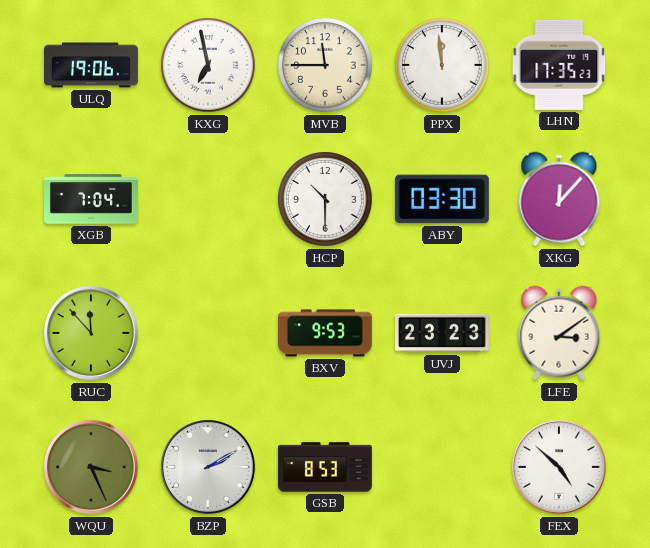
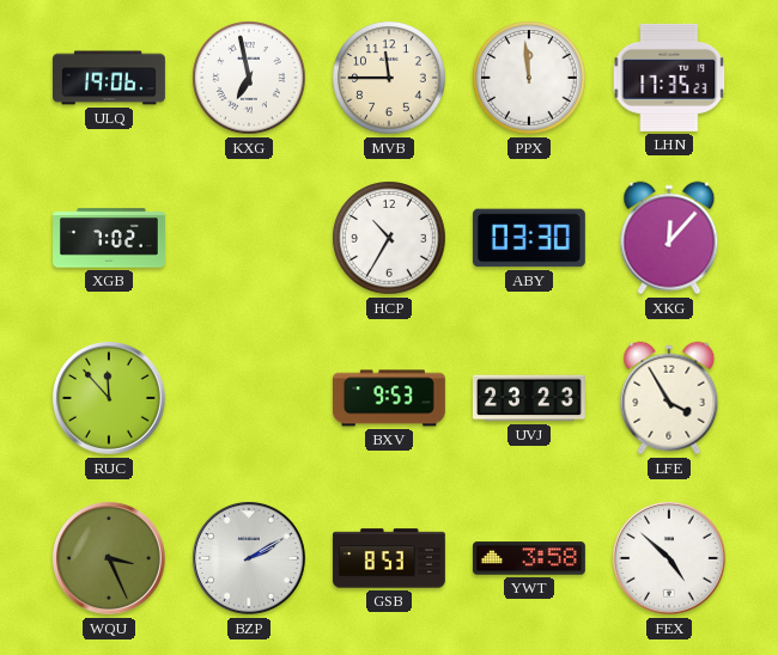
XGB: 7:04 -> 7:02 (110, 238)
HCP: 10:30 -> 10:35 (389, 238)
LFE: 3:09 -> 3:55 (669, 398)
YWT: none -> 3:58 (529, 558)
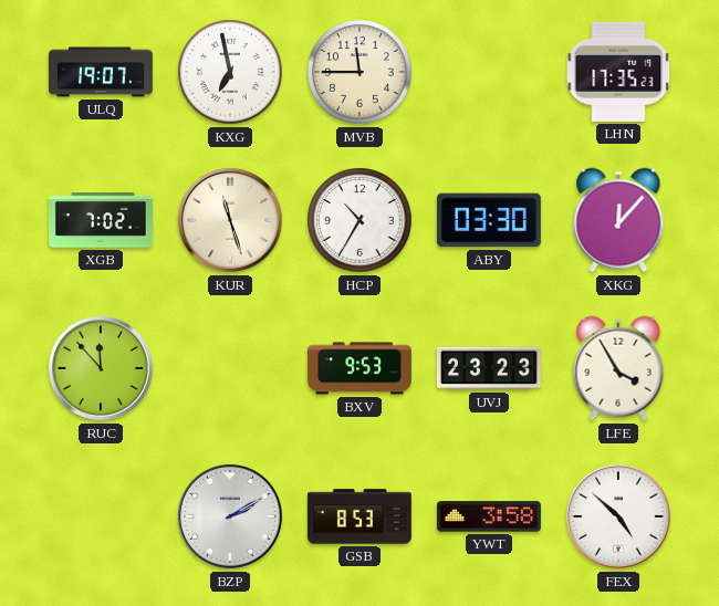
ULQ: 19:06 -> 19:07 (102, 72)
PPX: 11:59 -> none (529, 78)
KUR: none -> 11:27 (230, 220)
WQU: 3:26 -> none (109, 558)
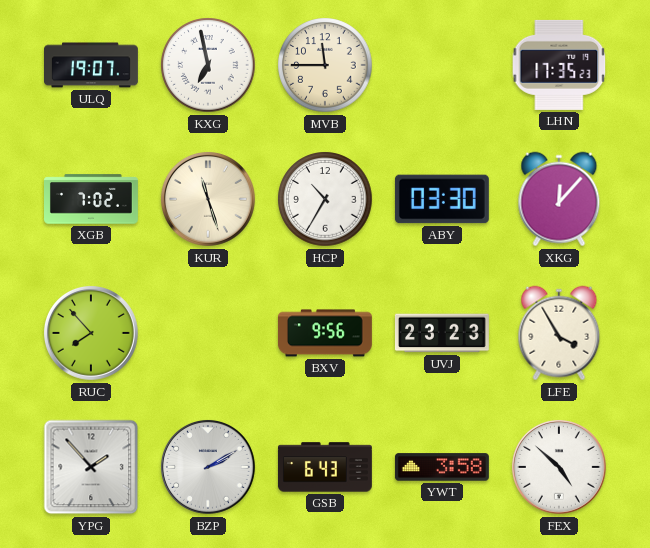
RUC: 11:53 -> 7:53 (91, 333)
BXV: 9:53 -> 9:56 (325, 333)
YPG: none -> 1:53 (91, 467)
GSB: 8:53 -> 6:43 (325, 467)
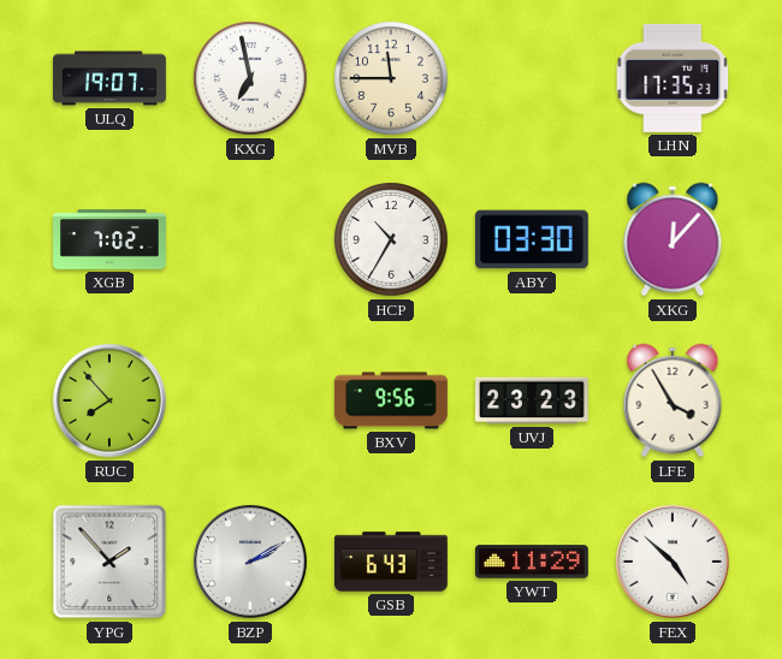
KUR: 11:27 -> none (208, 199)
YWT: 3:58 -> 11:29 (532, 562)
